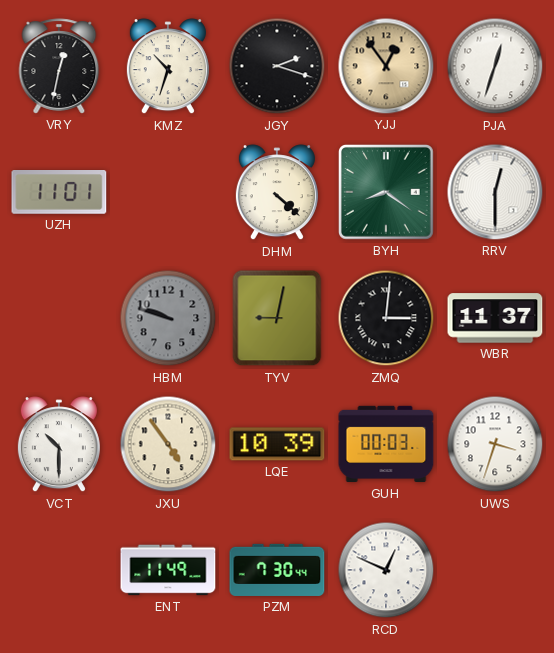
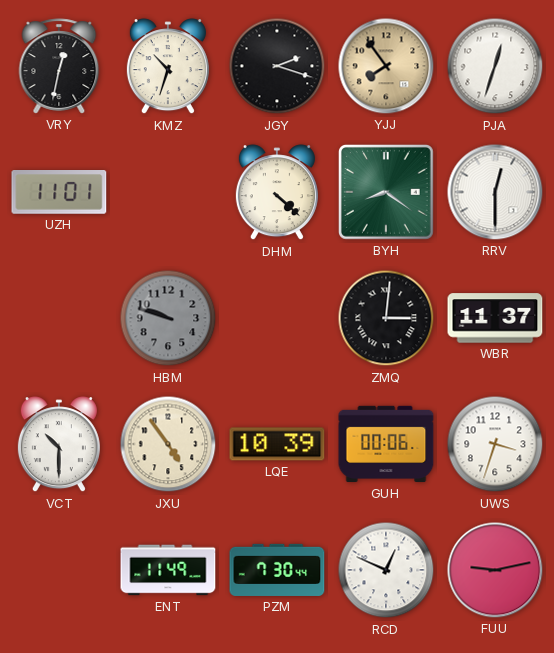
YJJ: 12:54 -> 7:54 (386, 66)
TYV: 9:02 -> none (277, 318)
GUH: 00:03 -> 00:06 (386, 444)
FUU: none -> 9:13 (495, 570)
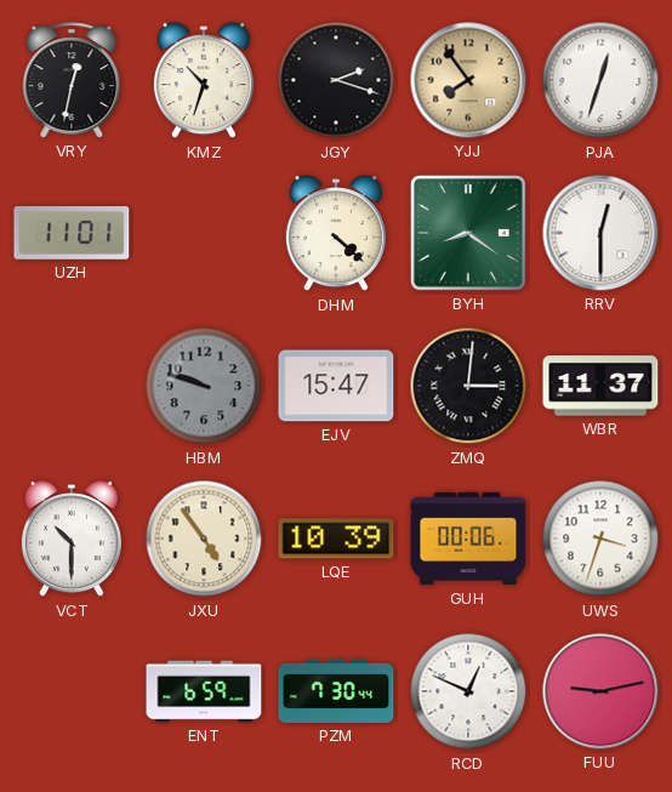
EJV: none -> 15:47 (336, 386)
ENT: 11:49 -> 6:59 (204, 691)
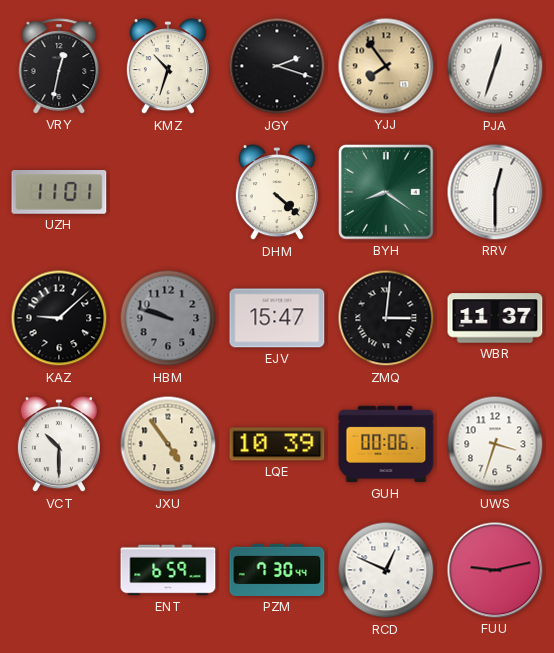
KAZ: none -> 9:08 (59, 318)
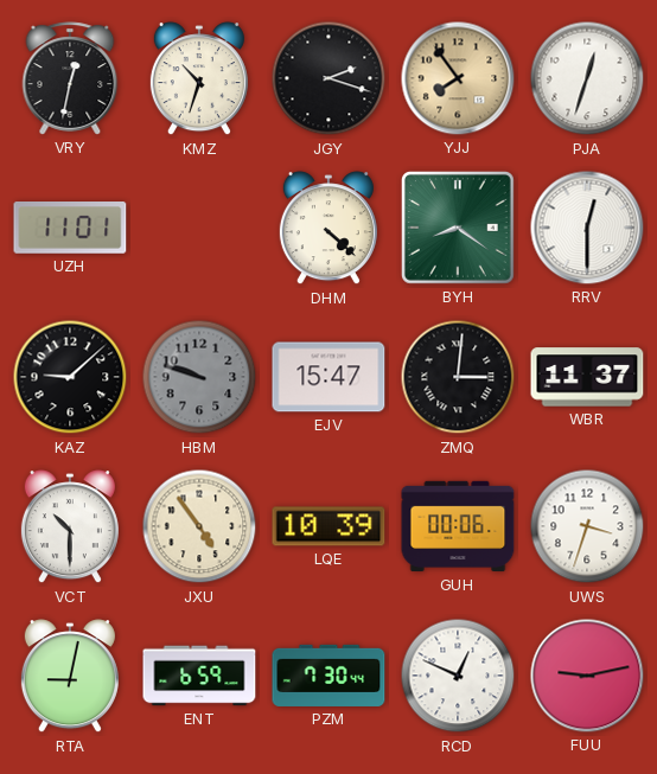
RTA: none -> 9:02 (70, 677)
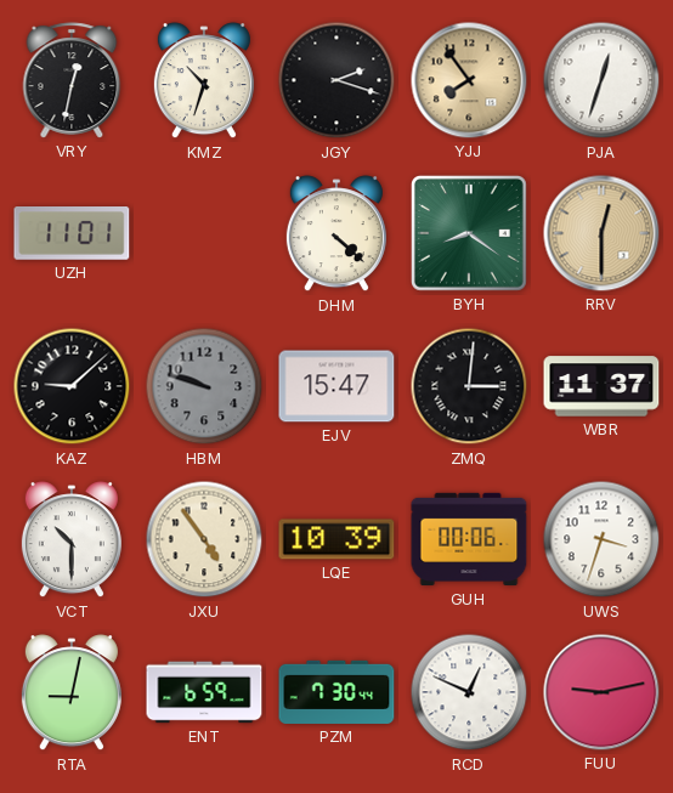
RRV dial: white -> champagne (601, 233)
